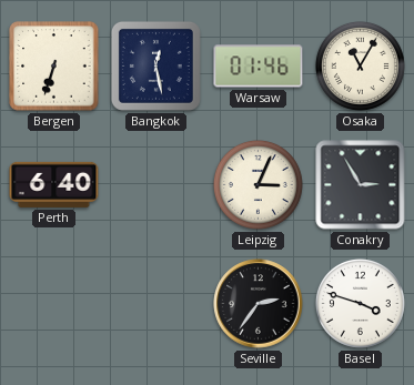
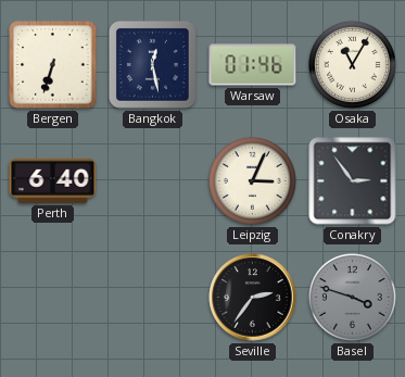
Conakry: 2:55 -> 2:54 (353, 181)
Basel dial: white -> grey (352, 297)
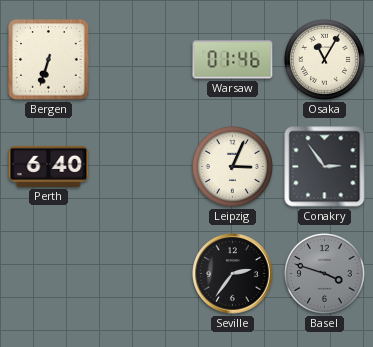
Bangkok: 12:28 -> none (152, 64)
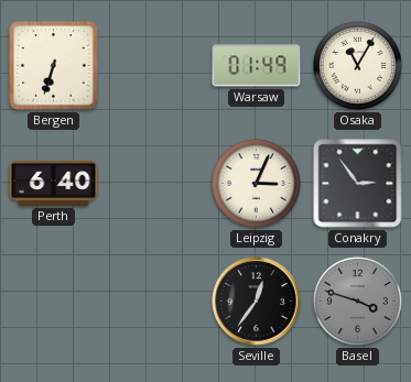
Warsaw: 01:46 -> 01:49 (257, 66)
Seville: 2:36 -> 12:36 (257, 302)
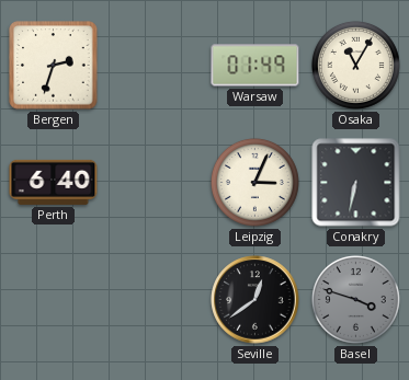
Bergen: 6:33 -> 2:33 (54, 66)
Conakry: 2:54 -> 6:32 (356, 183)
Seville: 12:36 -> 12:39 (255, 300)
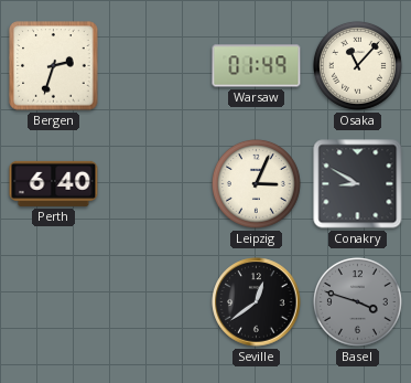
Osaka: 11:05 -> 11:07 (357, 65)
Conakry: 6:32 -> 8:50 (358, 184)
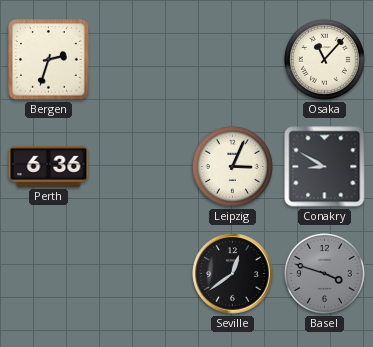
Warsaw: 01:49 -> none (257, 66)
Perth: 6:40 -> 6:36 (49, 166)
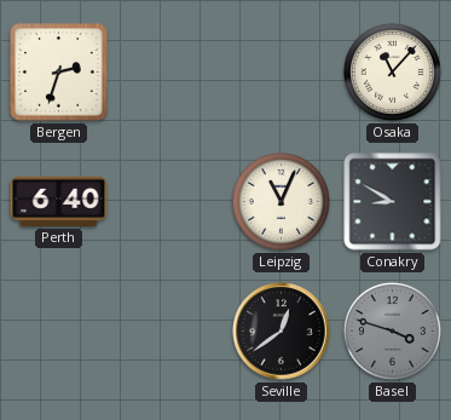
Perth: 6:36 -> 6:40 (59, 201)
Leipzig: 3:04 -> 11:04 (281, 201)
